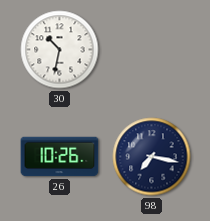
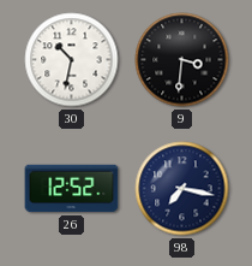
9: none -> 3:31 (182, 60)
26: 10:26 -> 12:52 (72, 189)
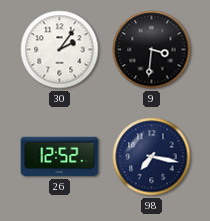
30: 10:32 -> 2:06 (60, 50)
